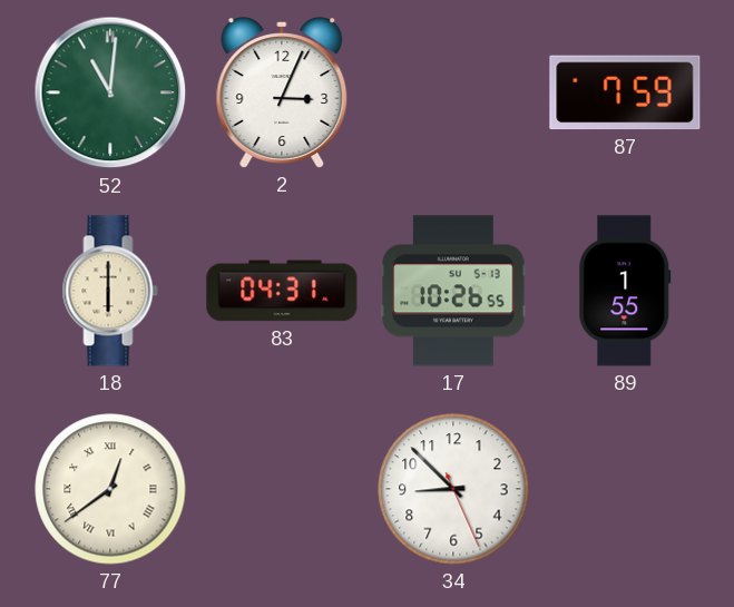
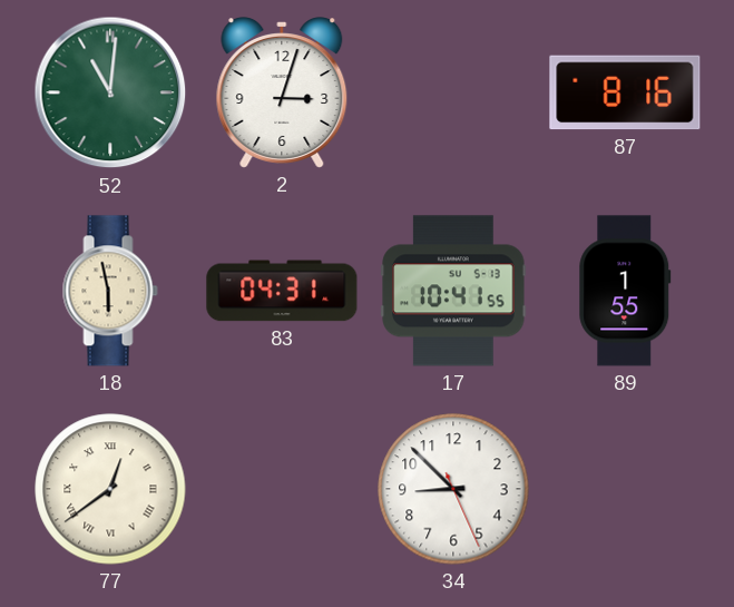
2: 3:04 -> 3:03 (282, 92)
87: 7:59 -> 8:16 (625, 92)
18: 6:00 -> 5:58 (110, 291)
17: 10:26 -> 10:41 (453, 291)
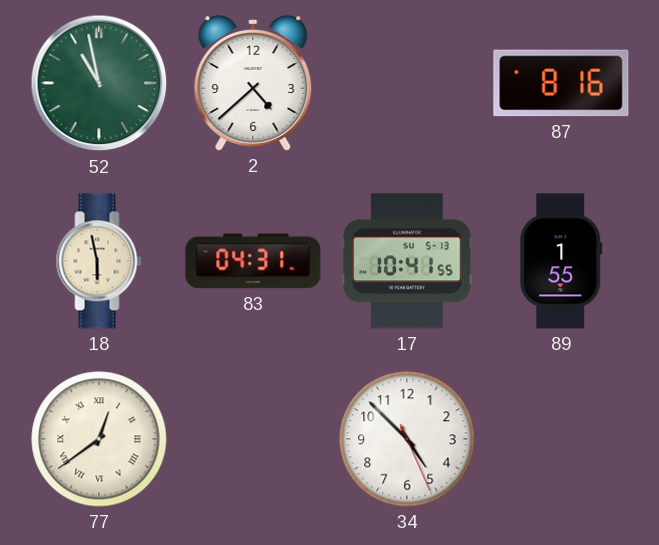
52: 11:01 -> 10:58 (99, 83)
2: 3:03 -> 4:38 (253, 83)
34: 8:52 -> 4:52 (407, 439)
